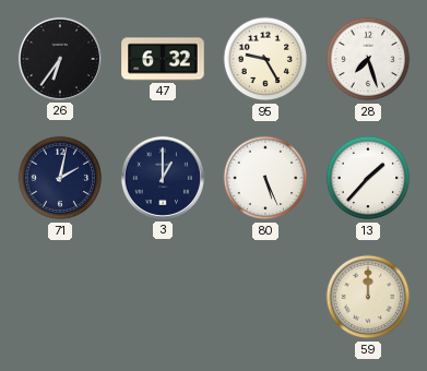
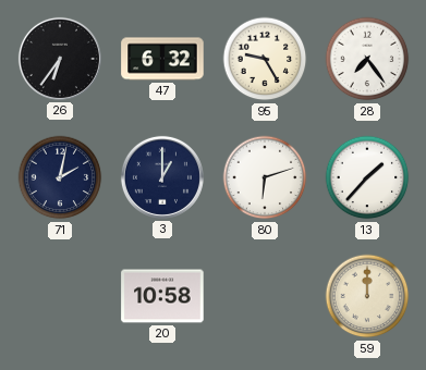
28: 7:27 -> 7:24 (367, 59)
80: 5:26 -> 6:12 (265, 177)
20: none -> 10:58 (162, 296)
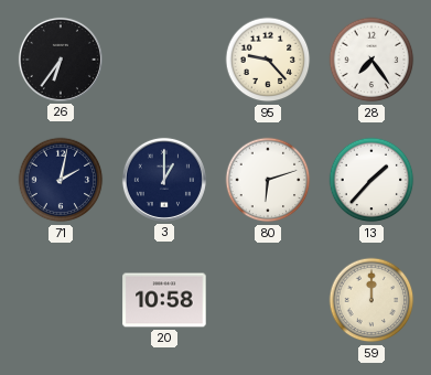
47: 6:32 -> none (162, 59)
95: 9:25 -> 9:23 (268, 60)
